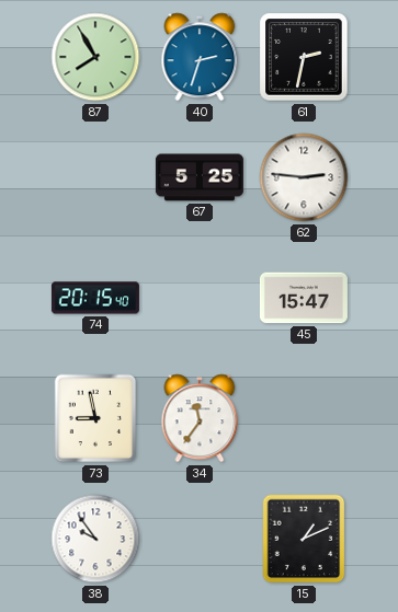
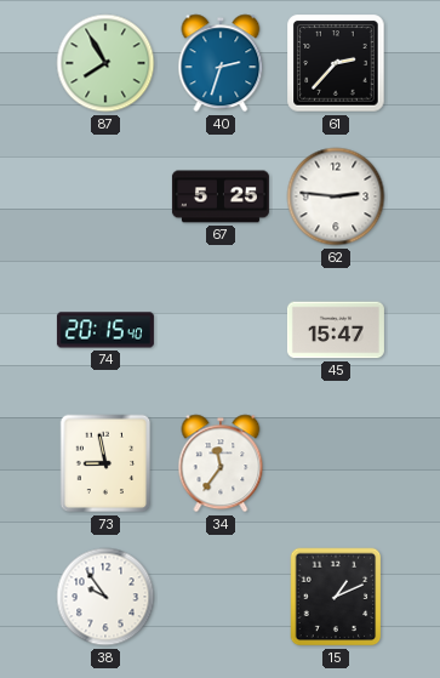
61: 2:32 -> 2:37 (336, 63)
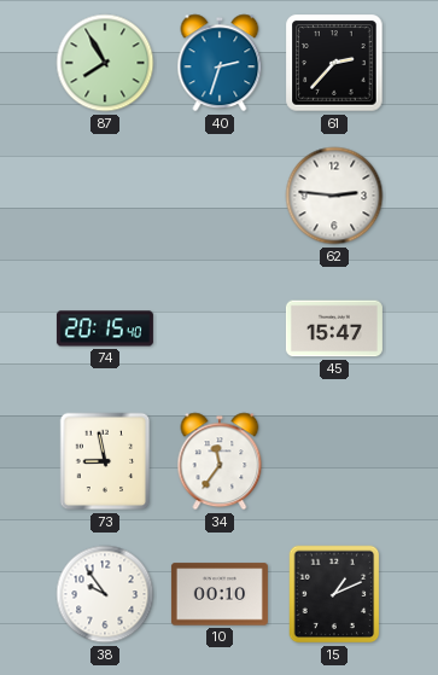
67: 5:25 -> none (221, 196)
10: none -> 00:10 (220, 594)
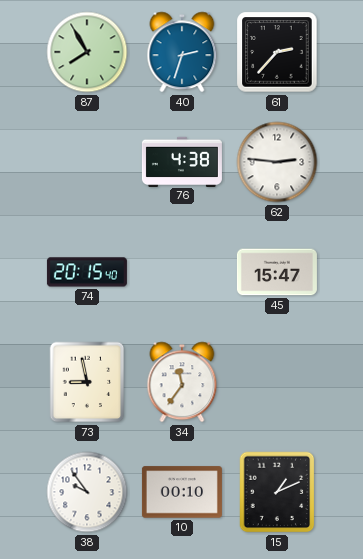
76: none -> 4:38 (182, 161)
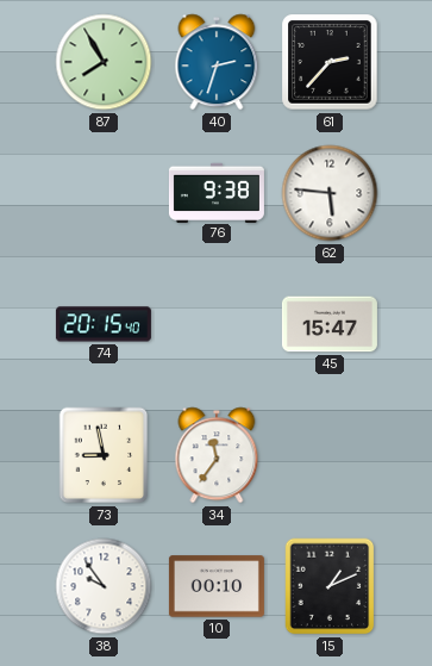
76: 4:38 -> 9:38 (217, 192)
62: 2:46 -> 5:46 (330, 193)
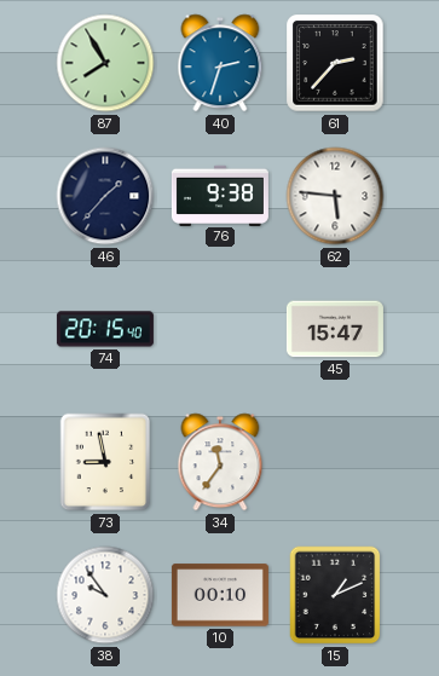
46: none -> 1:37 (105, 196)
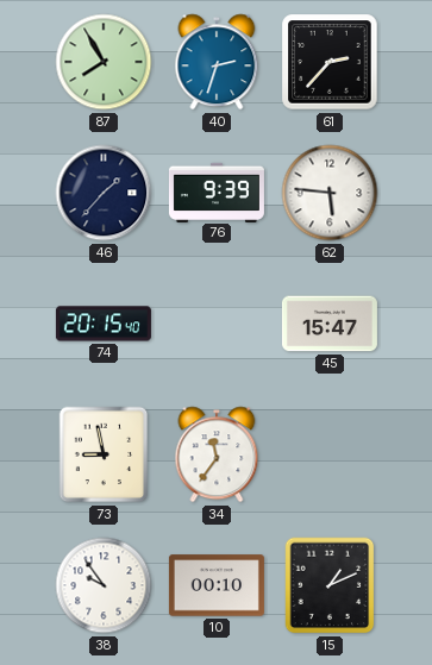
76: 9:38 -> 9:39 (217, 192)
